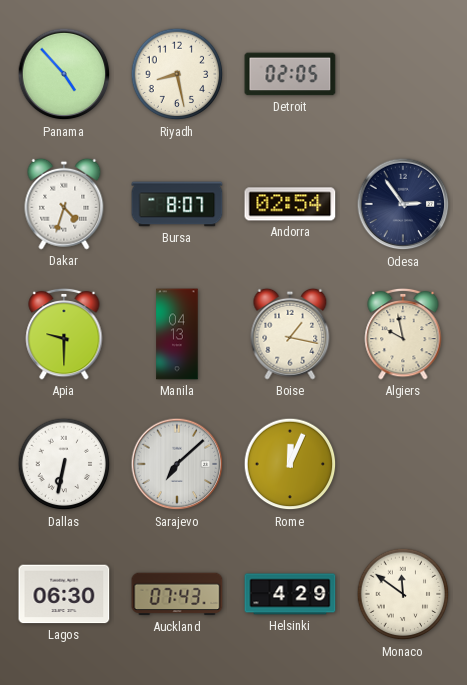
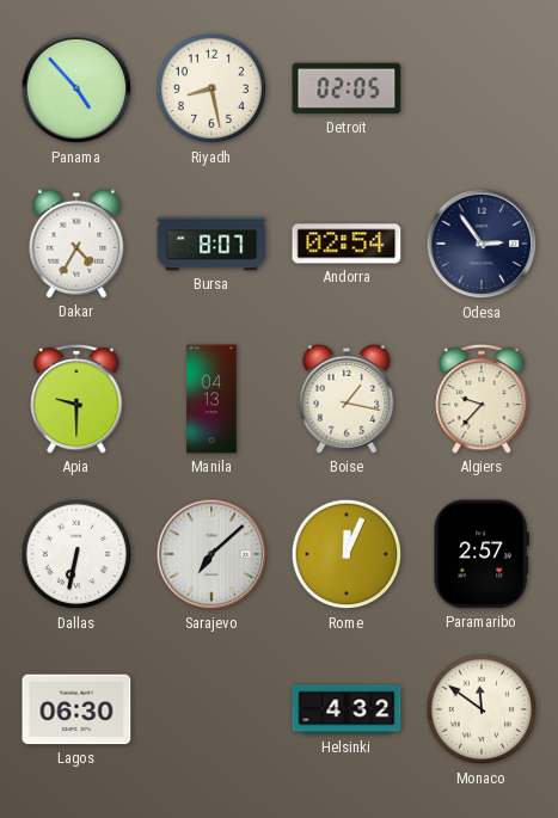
Dakar: 4:33 -> 4:35 (76, 244)
Algiers: 9:58 -> 9:37 (482, 399)
Paramaribo: none -> 2:57 (482, 554)
Auckland: 07:43 -> none (177, 594)
Helsinki: 4:29 -> 4:32 (347, 709)
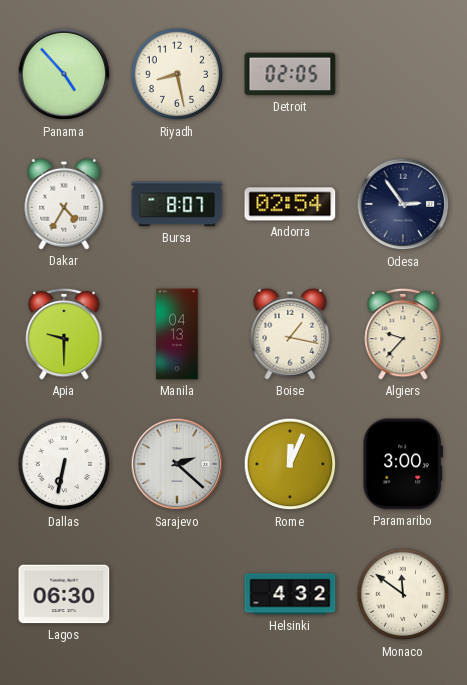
Sarajevo: 7:08 -> 2:22 (177, 464)
Paramaribo: 2:57 -> 3:00 (403, 464)
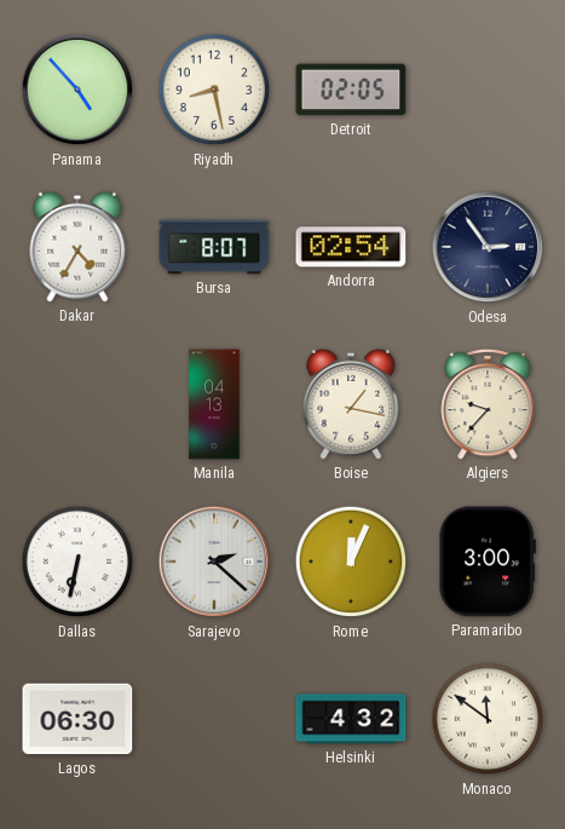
Apia: 9:30 -> none (64, 334)
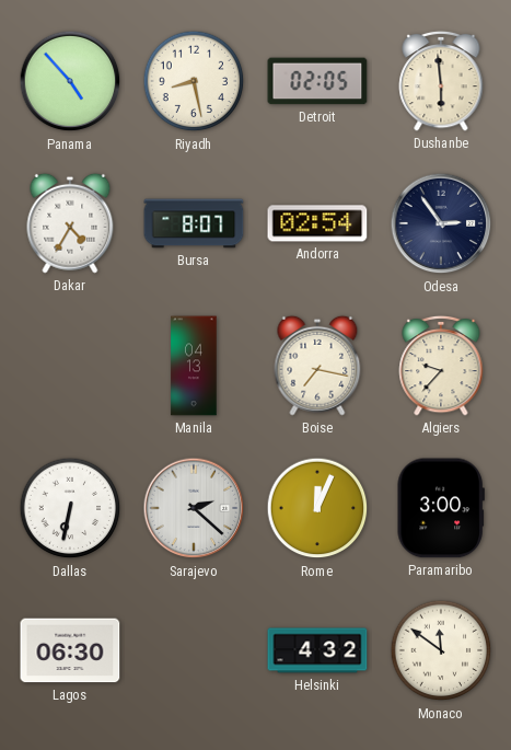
Dushanbe: none -> 5:59 (441, 81)
Boise: 1:17 -> 7:17 (317, 366)
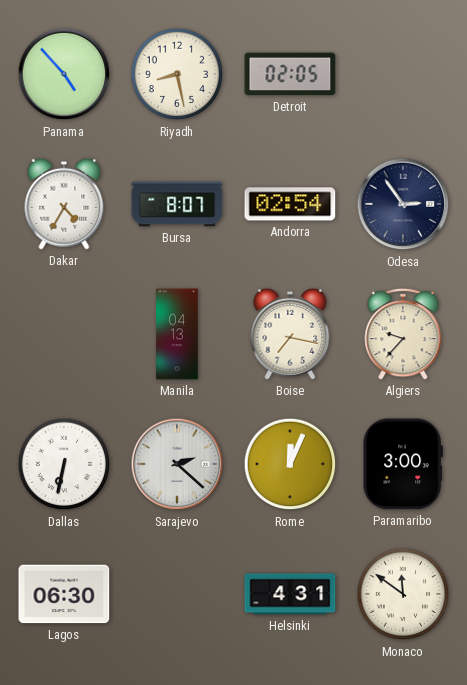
Dushanbe: 5:59 -> none (441, 81)
Helsinki: 4:32 -> 4:31 (290, 594)
